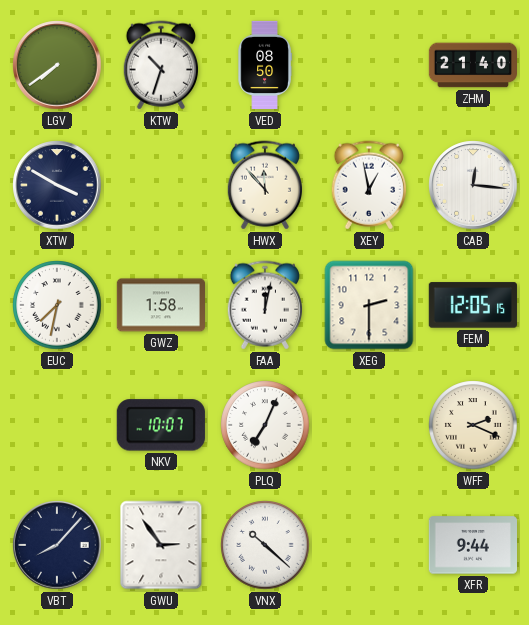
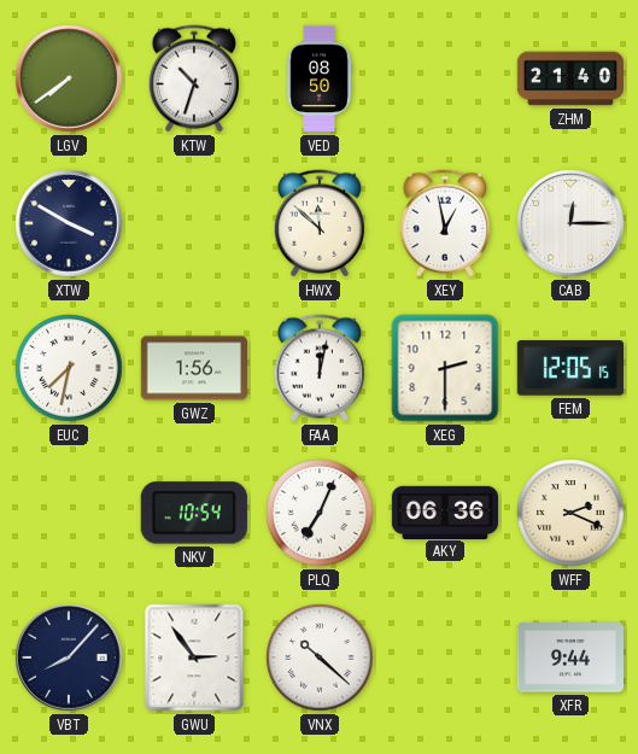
HWX: 11:53 -> 11:52 (318, 223)
CAB: 12:16 -> 12:15 (570, 223)
GWZ: 1:58 -> 1:56 (193, 368)
NKV: 10:07 -> 10:54 (194, 513)
AKY: none -> 06:36 (445, 512)
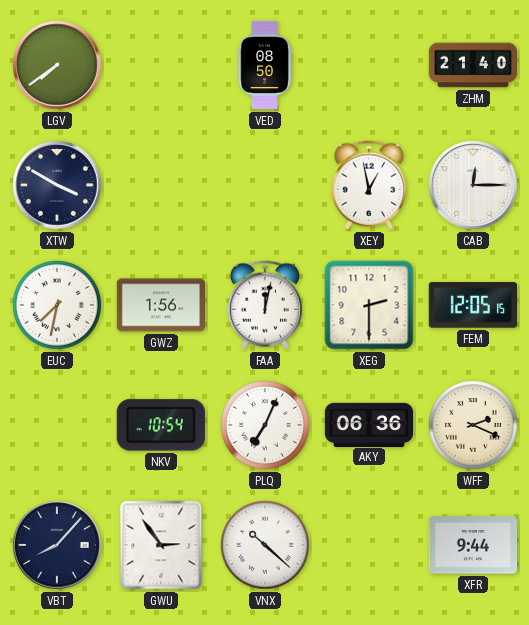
KTW: 10:33 -> none (193, 78)
HWX: 11:52 -> none (318, 223)
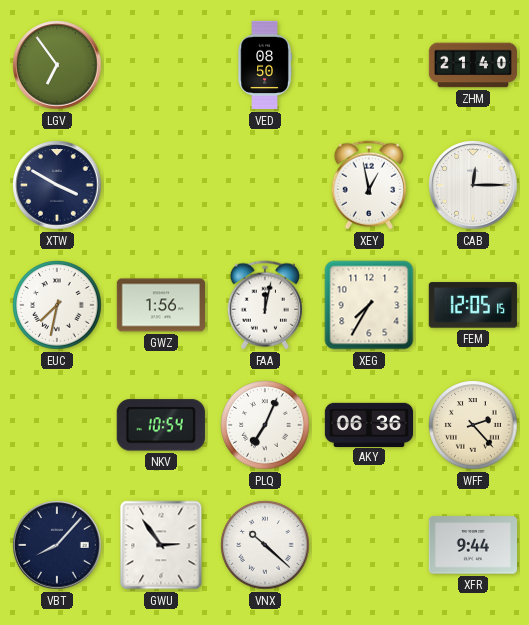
LGV: 7:39 -> 6:54 (57, 65)
XEG: 2:30 -> 7:35 (369, 305)
WFF: 2:19 -> 2:23 (473, 425)
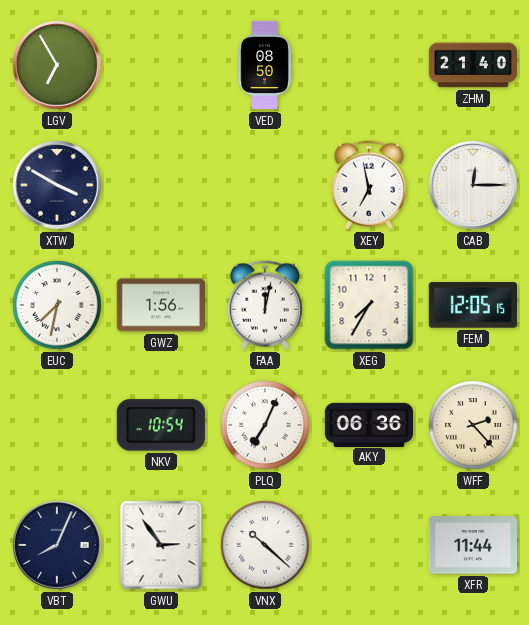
LGV: 6:54 -> 6:55 (57, 65)
XEY: 12:58 -> 6:58 (368, 185)
VBT: 8:07 -> 8:04 (57, 545)
XFR: 9:44 -> 11:44 (472, 545)
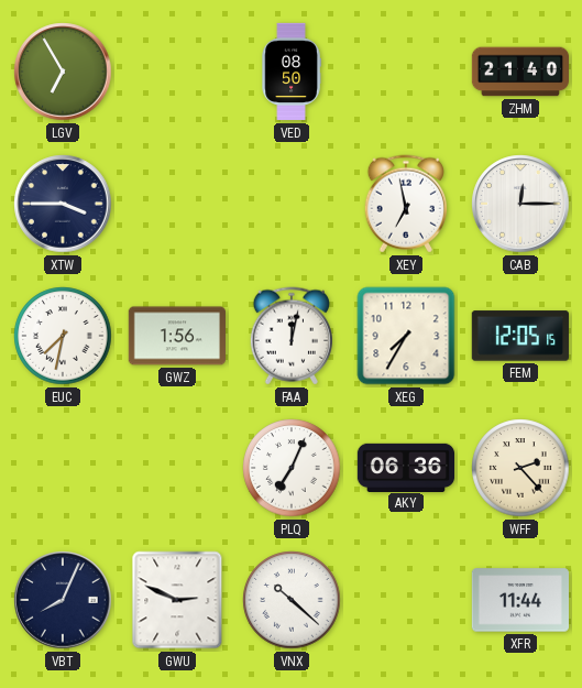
XTW: 3:50 -> 3:45 (63, 204)
NKV: 10:54 -> none (161, 425)
GWU: 2:54 -> 2:49 (177, 600)
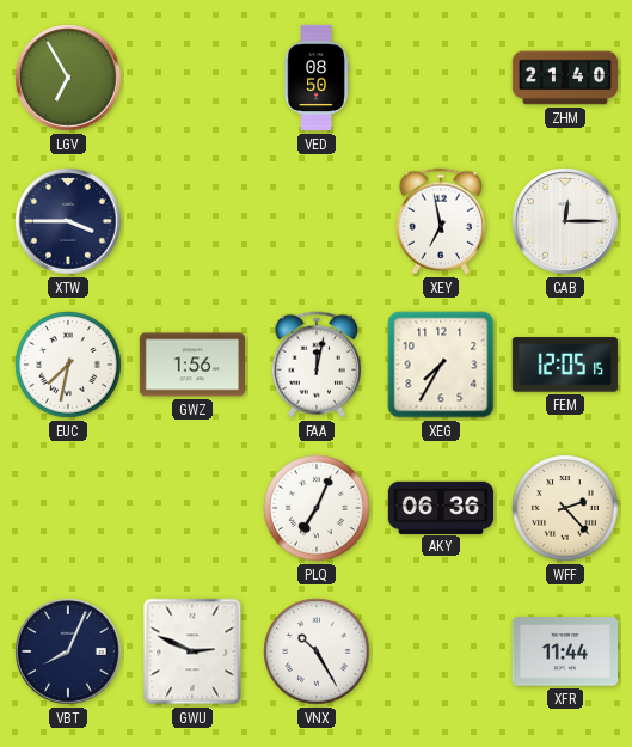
VNX: 10:22 -> 10:25 (317, 651)
